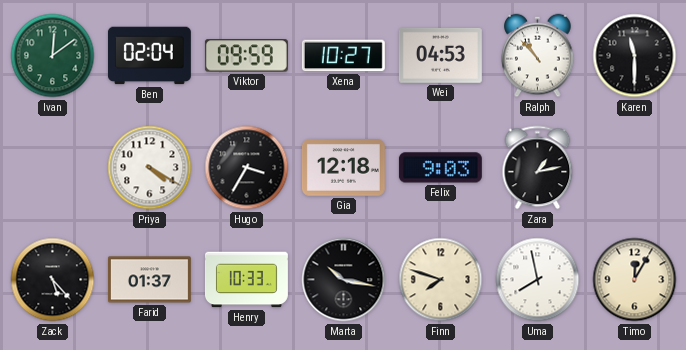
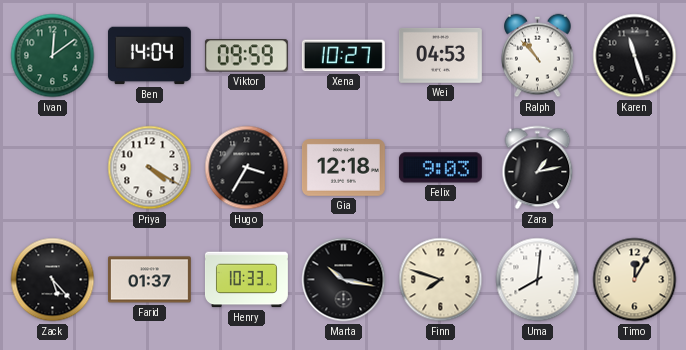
Ben: 02:04 -> 14:04 (149, 56)
Karen: 11:30 -> 11:27 (635, 56)
Uma: 7:58 -> 8:01 (538, 280)
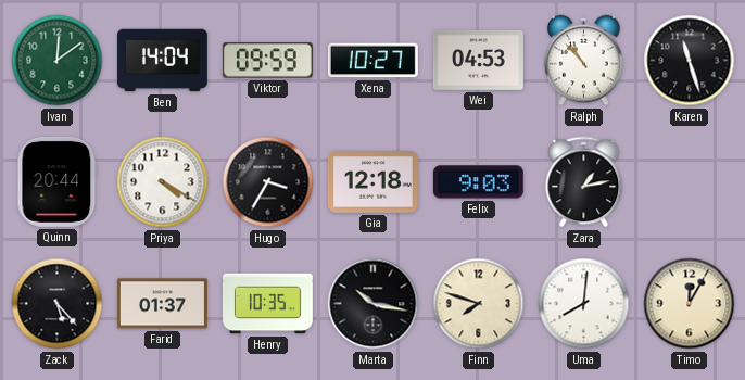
Quinn: none -> 20:44 (58, 181)
Henry: 10:33 -> 10:35 (267, 304)
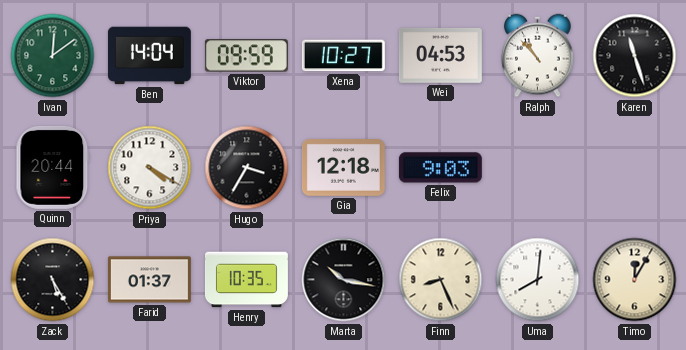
Zara: 1:13 -> none (584, 182)
Zack: 5:23 -> 5:25 (53, 280)
Finn: 7:48 -> 8:26 (441, 280)
